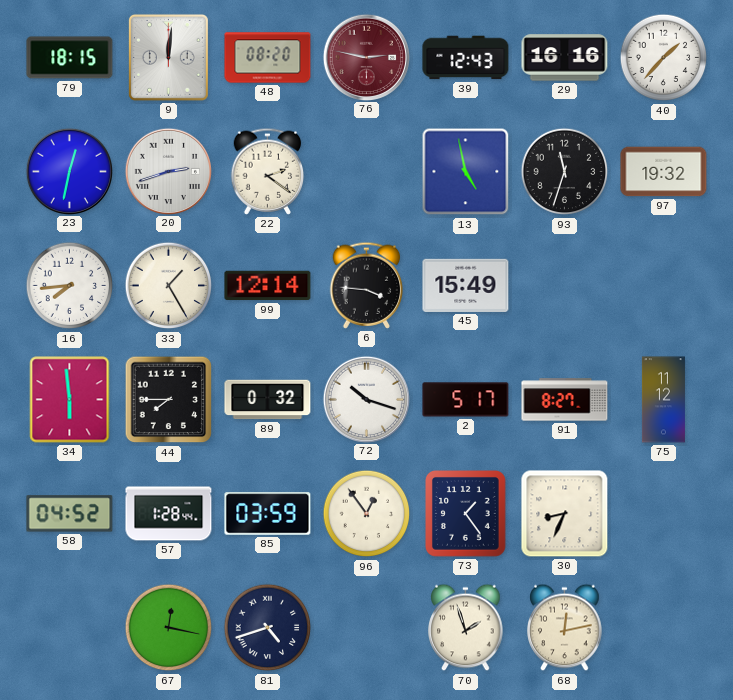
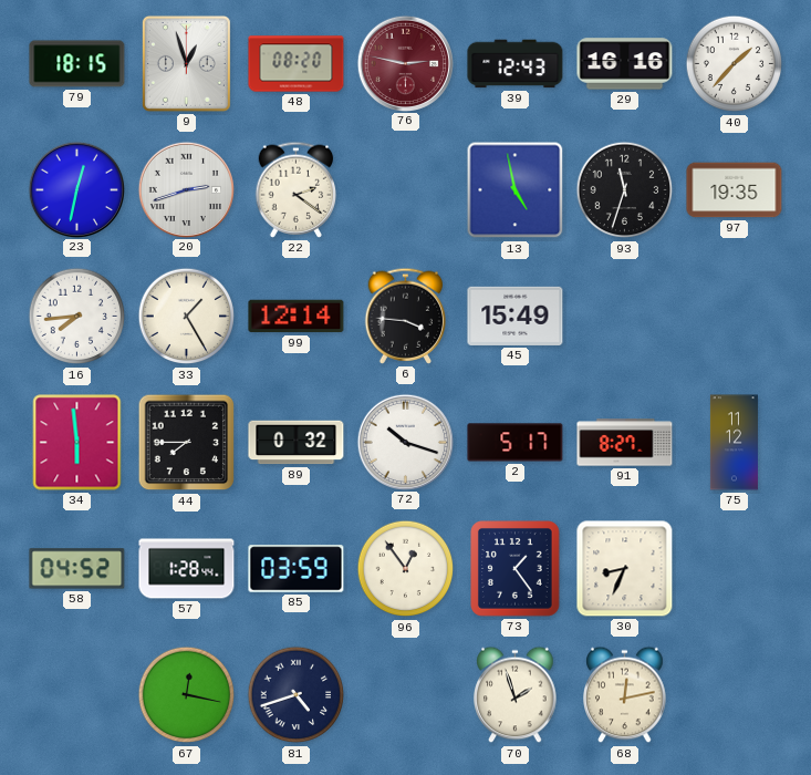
9: 12:01 -> 12:57 (186, 63)
97: 19:32 -> 19:35 (735, 190)
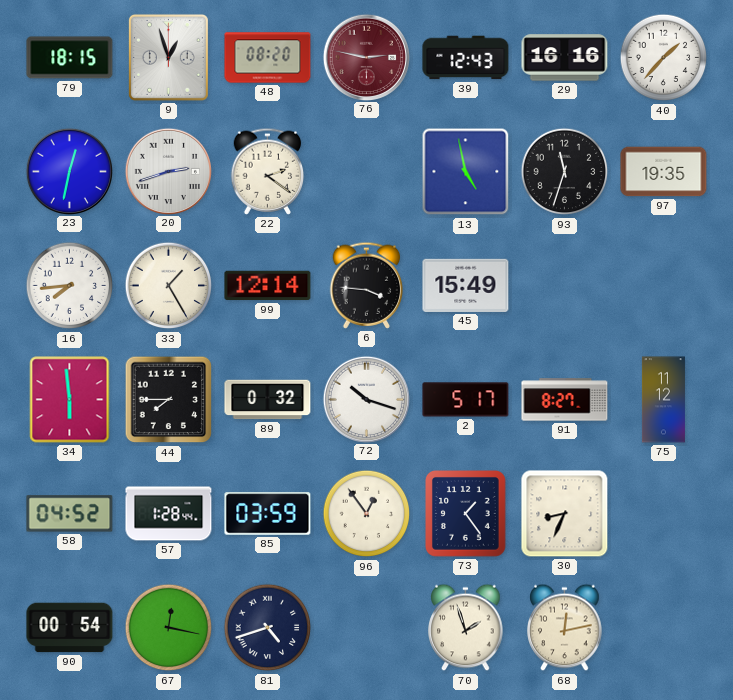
90: none -> 00:54 (70, 628)
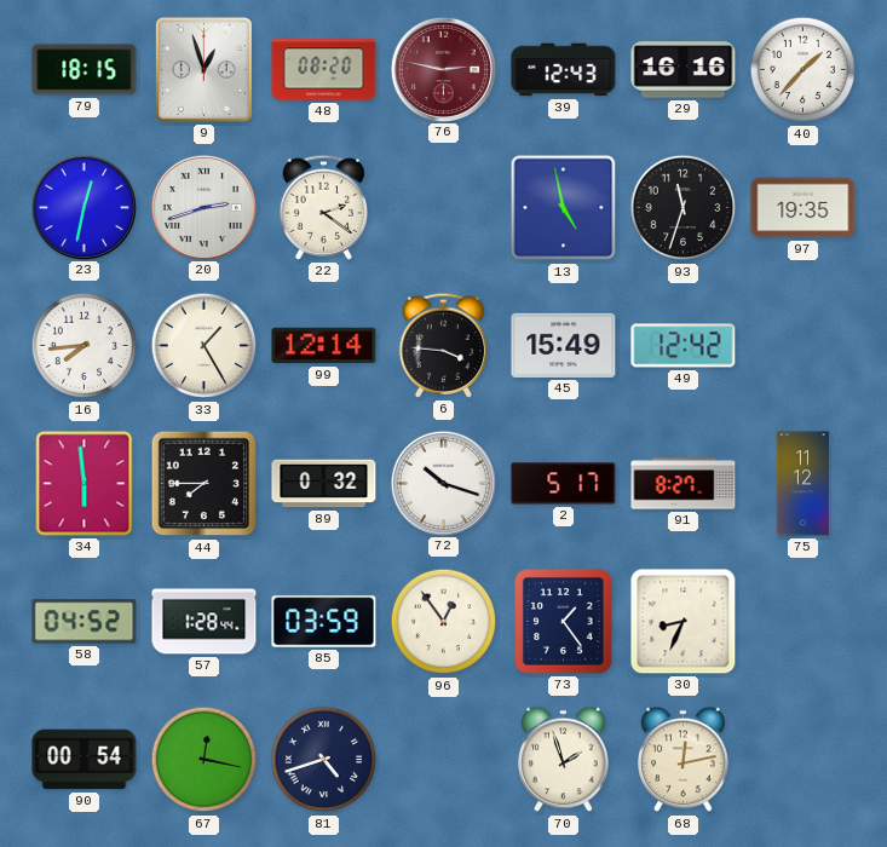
49: none -> 12:42 (684, 346)
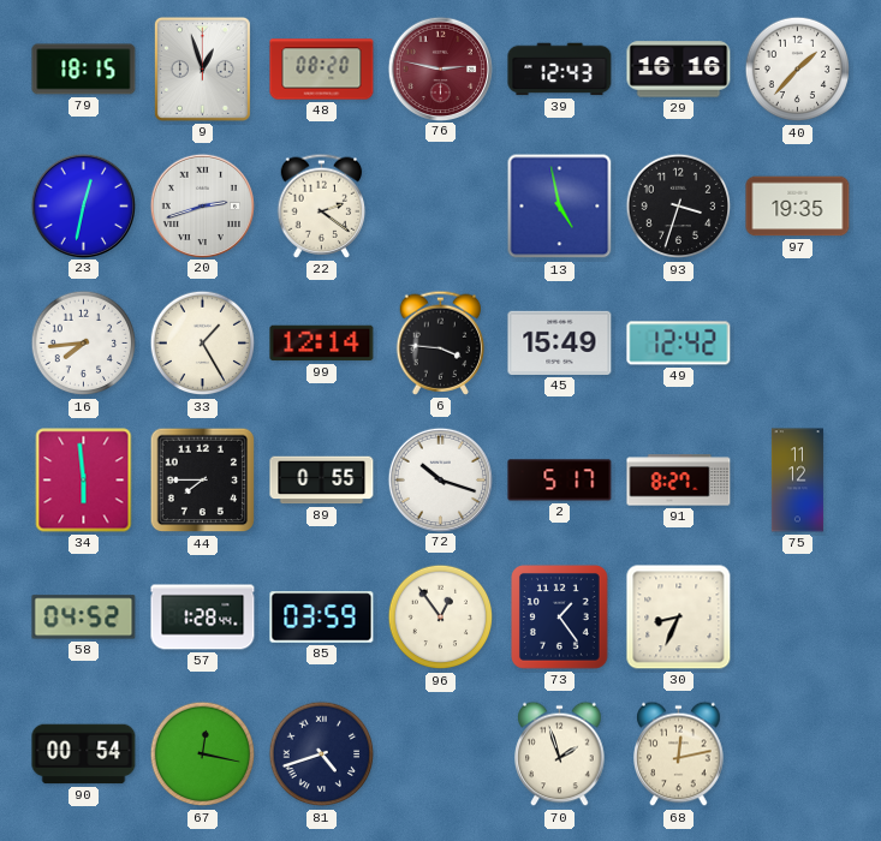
93: 11:33 -> 3:33 (679, 207)
89: 0:32 -> 0:55 (322, 481)
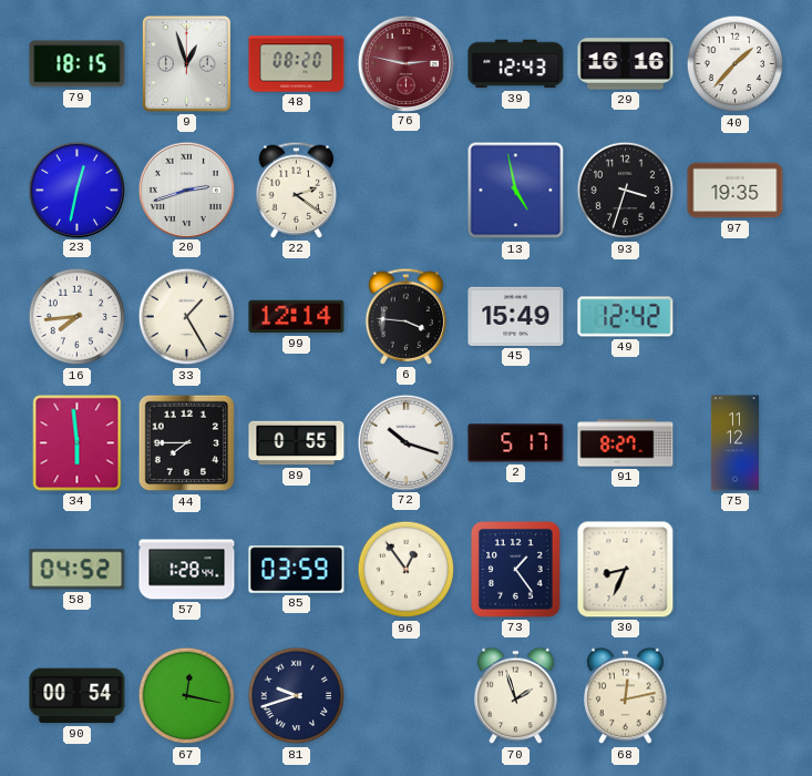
81: 4:42 -> 9:42 (297, 696)
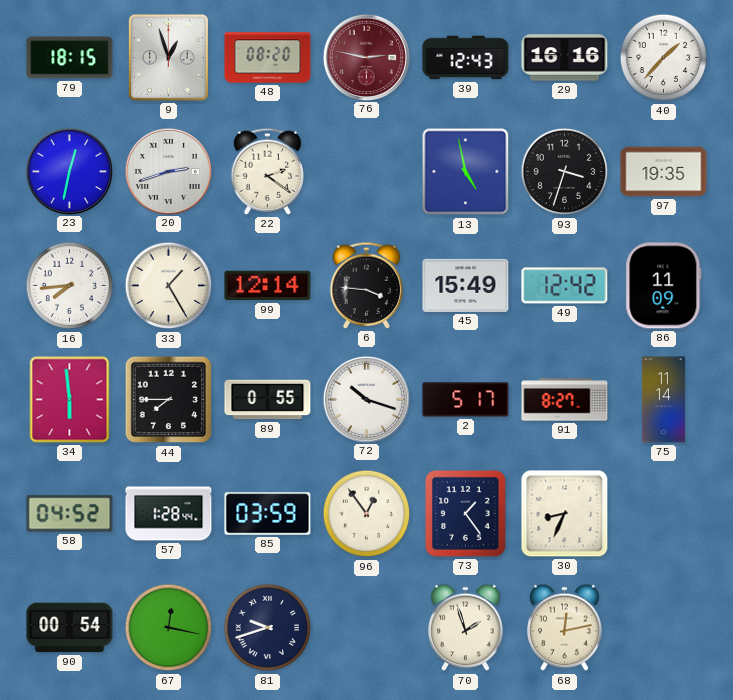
86: none -> 11:09 (664, 286)
75: 11:12 -> 11:14 (663, 400)
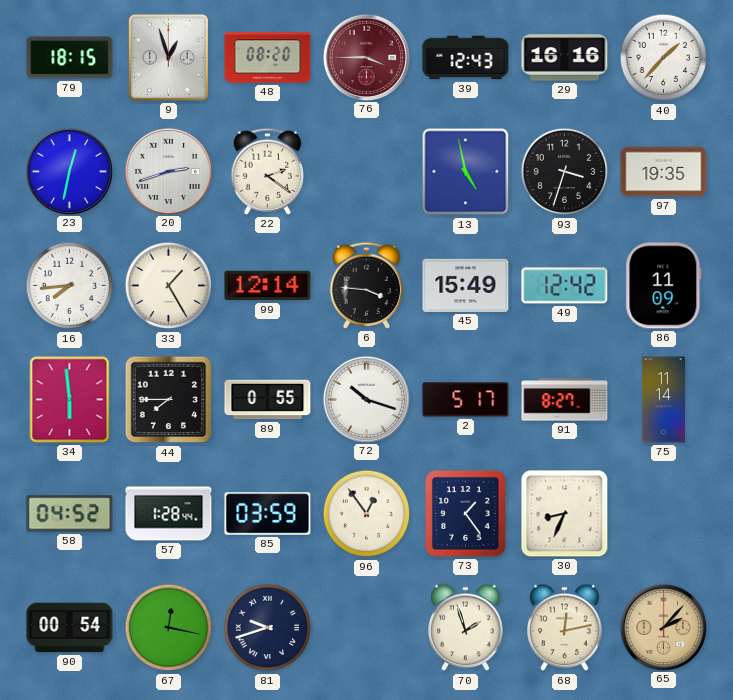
76: 2:47 -> 3:45 (366, 57)
65: none -> 2:07 (663, 627)
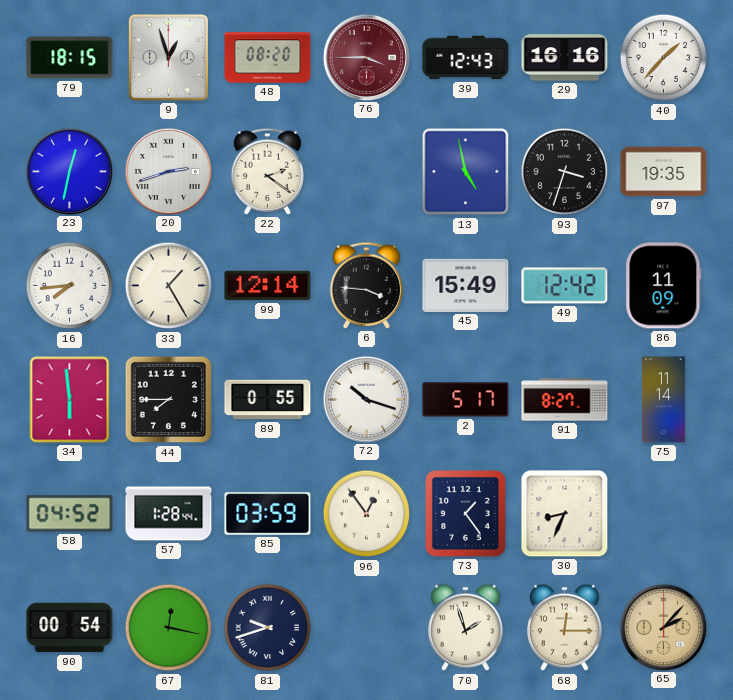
68: 12:13 -> 12:15 (565, 628)
